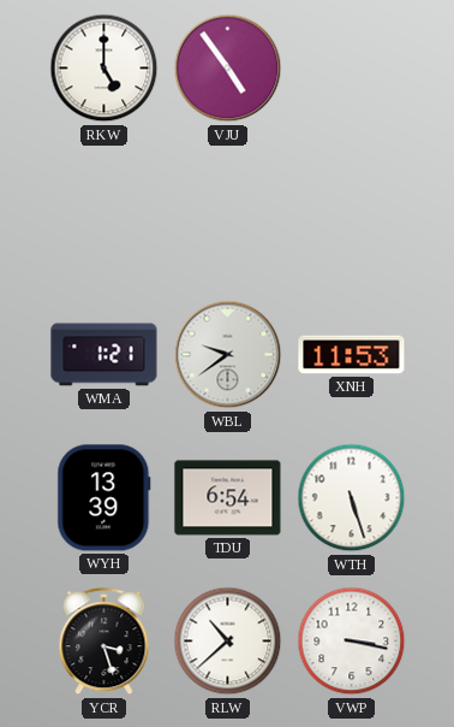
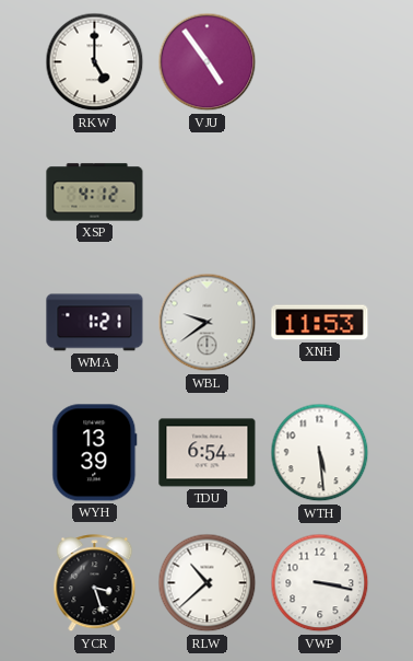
XSP: none -> 4:12 (95, 193)
WTH: 5:27 -> 5:29 (320, 453)
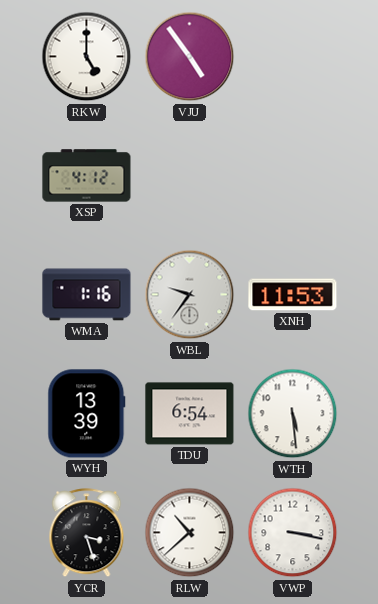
WMA: 1:21 -> 1:16 (87, 295)
WBL: 9:39 -> 9:36 (190, 295)
